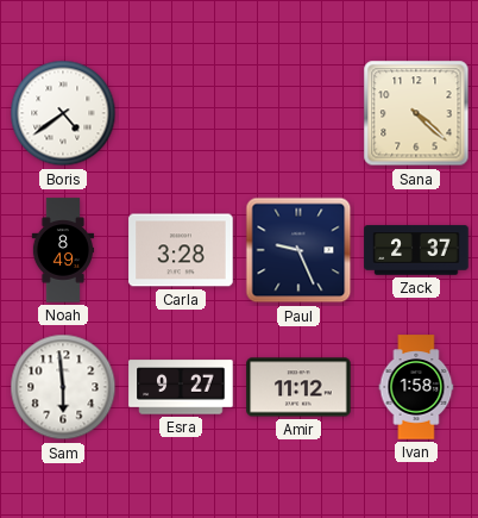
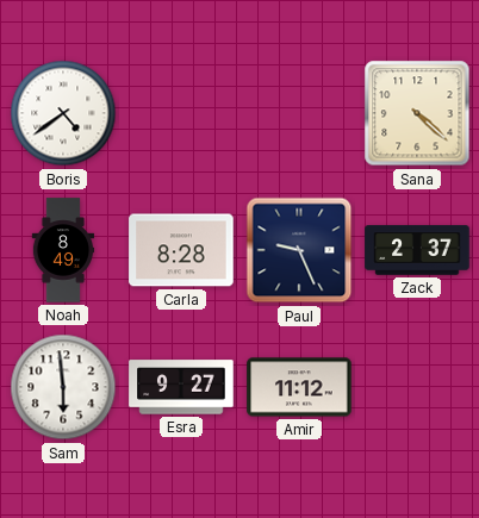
Carla: 3:28 -> 8:28 (181, 250)
Ivan: 1:58 -> none (416, 387)
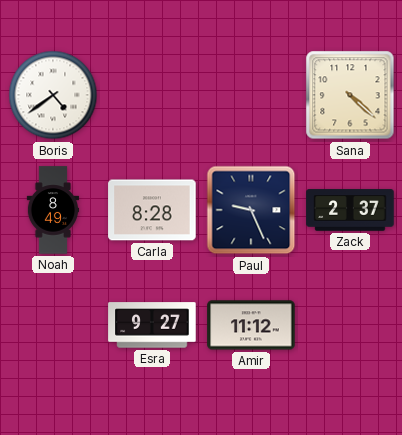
Sam: 5:59 -> none (63, 387)
